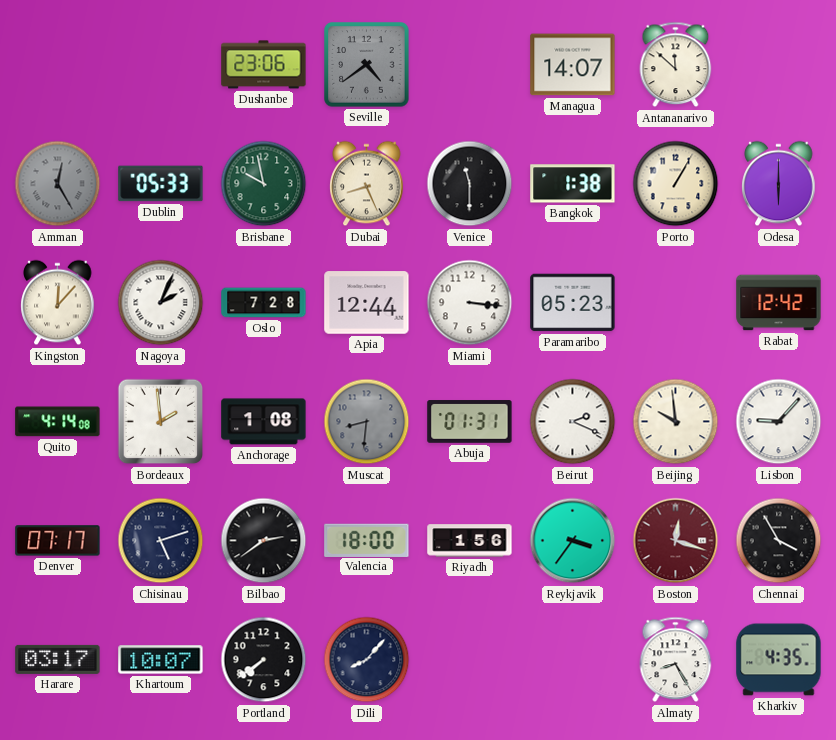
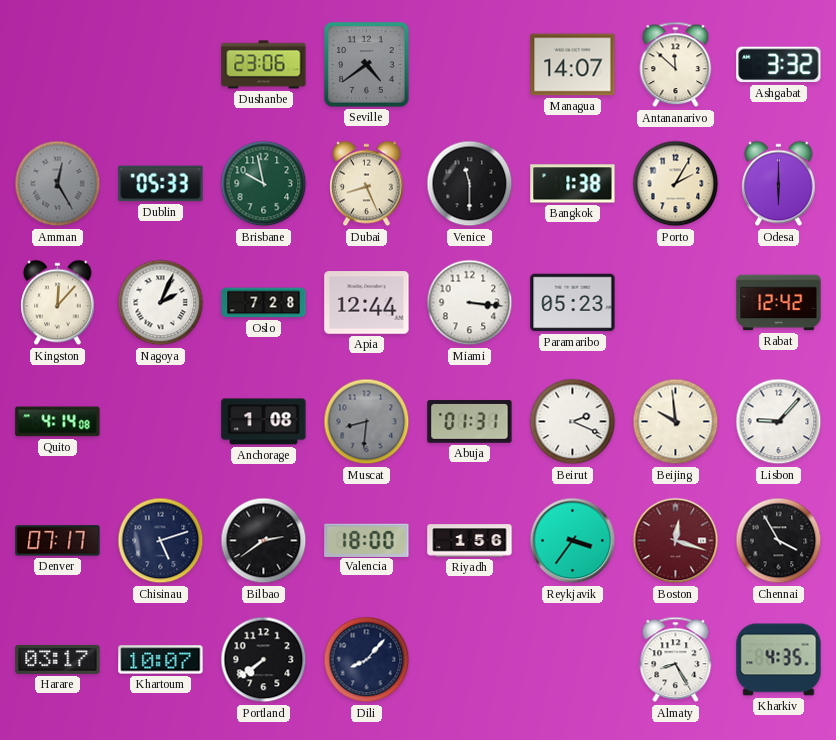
Ashgabat: none -> 3:32 (779, 65)
Porto: 1:05 -> 2:05 (676, 184)
Bordeaux: 1:59 -> none (161, 422)
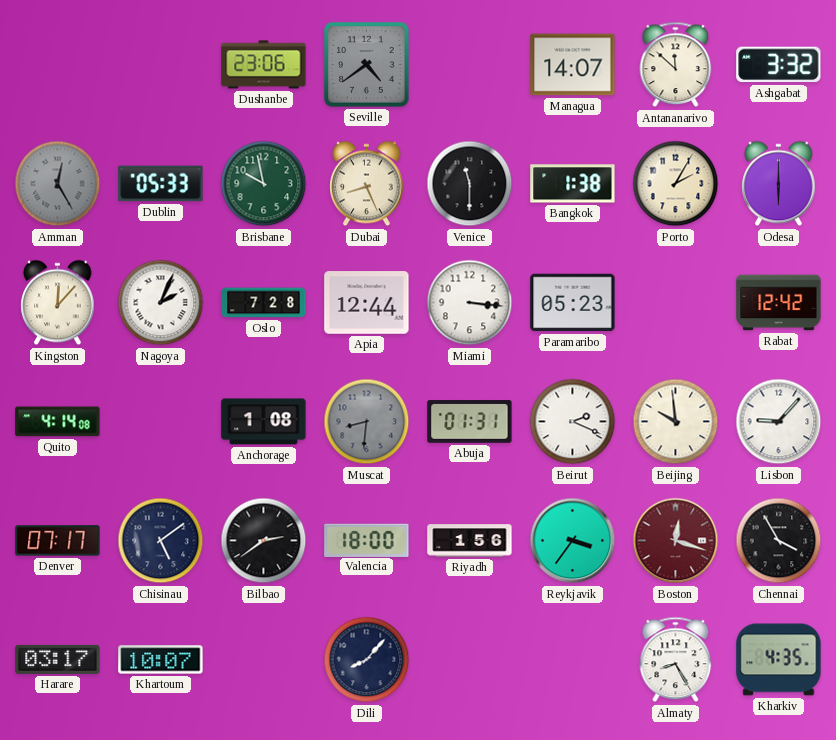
Chisinau: 5:12 -> 5:09 (161, 541)
Portland: 7:39 -> none (264, 660)
